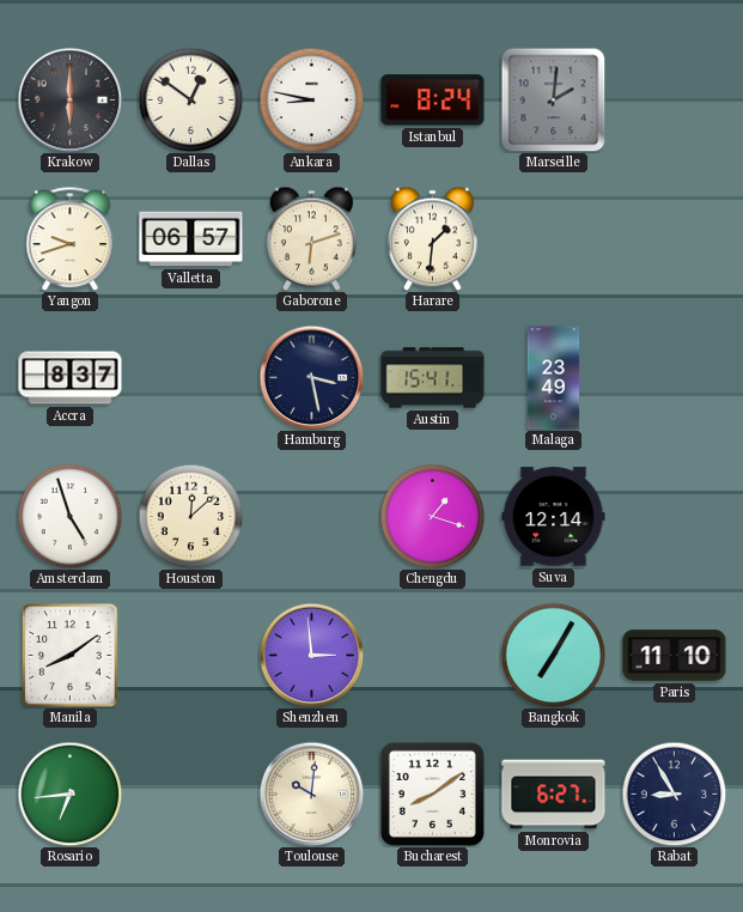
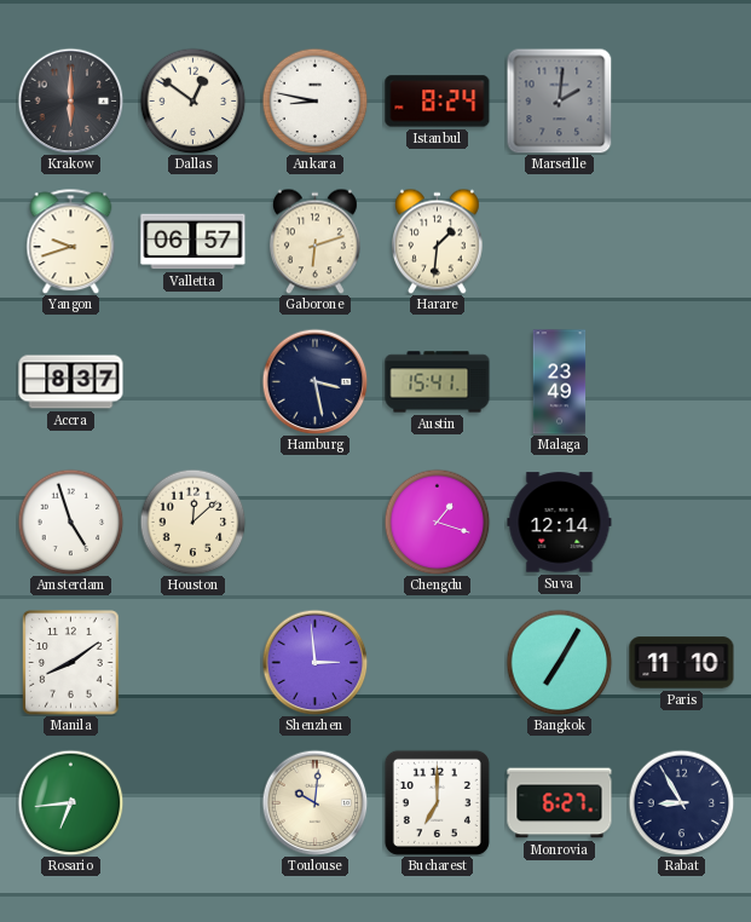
Bucharest: 8:09 -> 7:00 (437, 802)
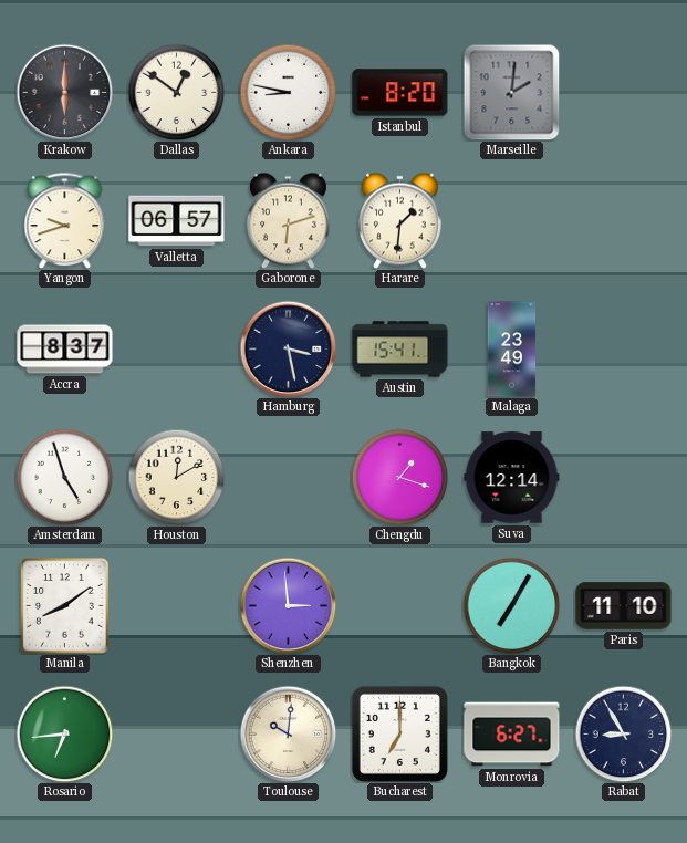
Istanbul: 8:24 -> 8:20 (400, 93)
Houston: 12:08 -> 12:10 (176, 477)
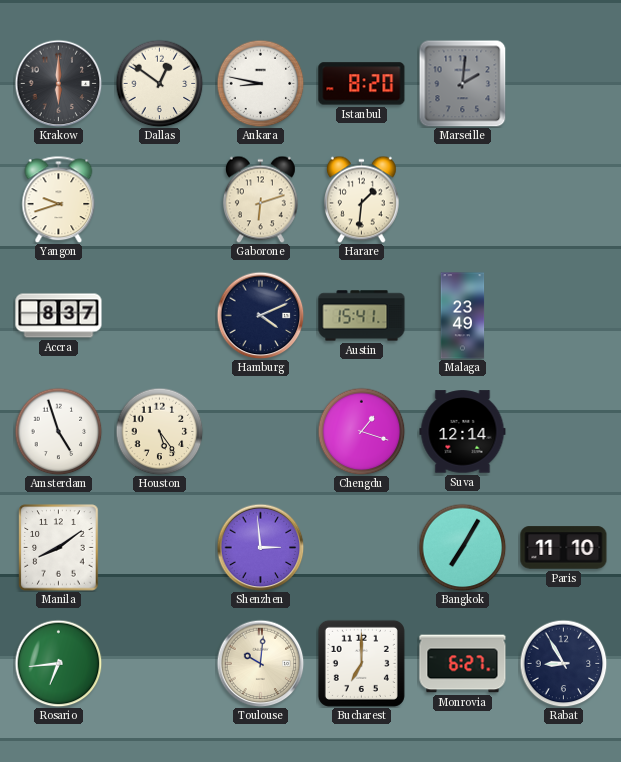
Valletta: 06:57 -> none (177, 221)
Hamburg: 3:28 -> 4:11 (260, 315)
Houston: 12:10 -> 5:24 (159, 431)
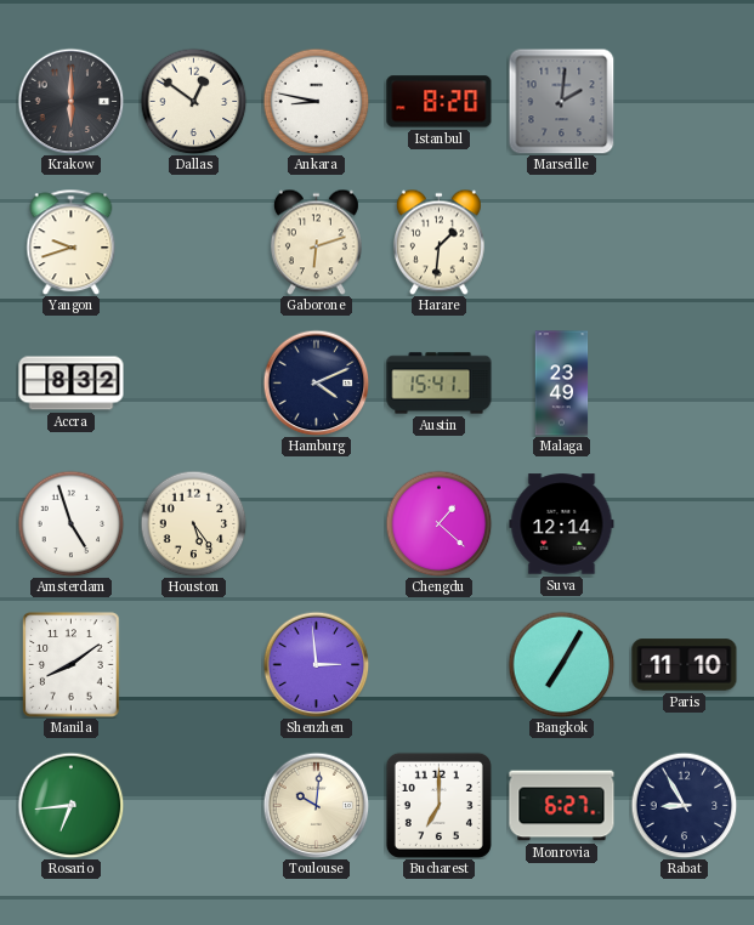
Accra: 8:37 -> 8:32 (72, 384)
Chengdu: 1:18 -> 1:22 (438, 523)
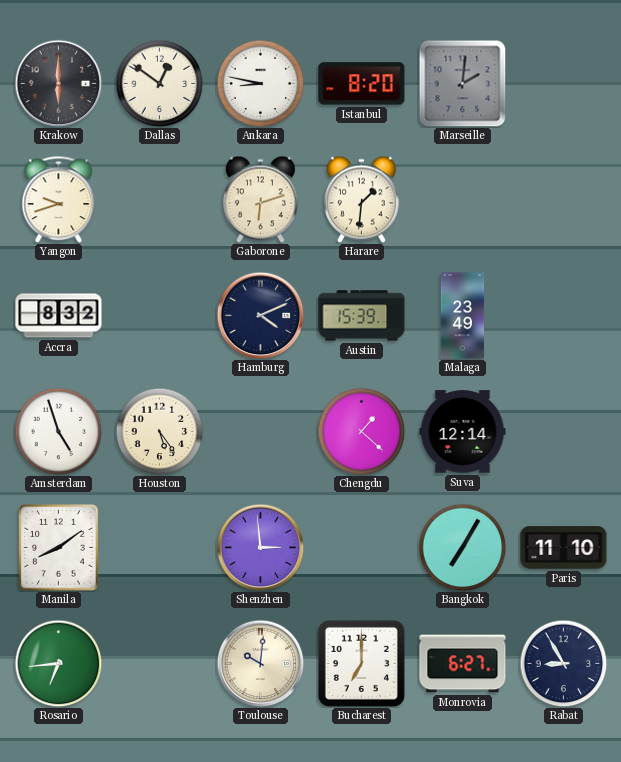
Austin: 15:41 -> 15:39 (362, 316)
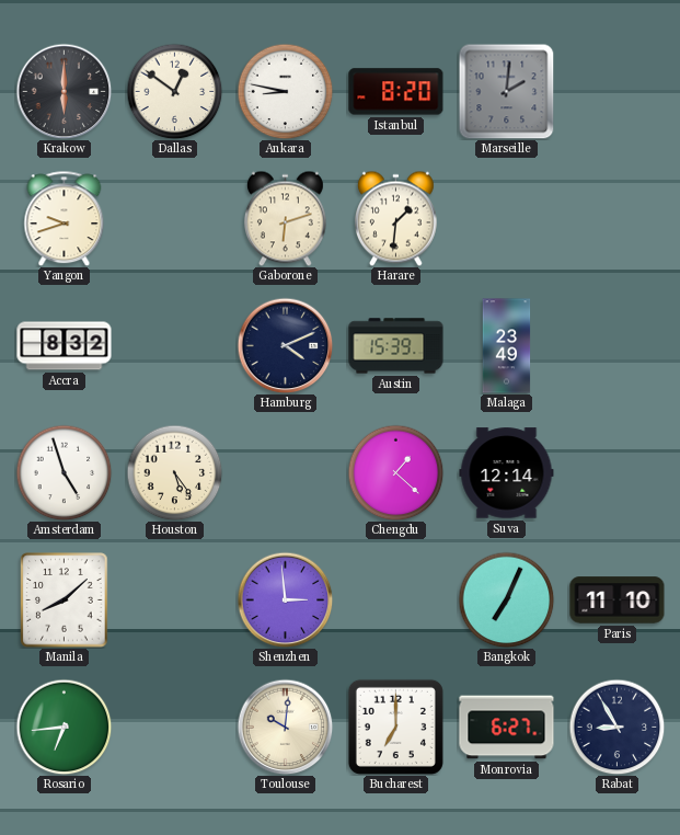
Manila: 8:09 -> 8:08 (65, 600)
Bangkok: 7:05 -> 7:04 (506, 599)
